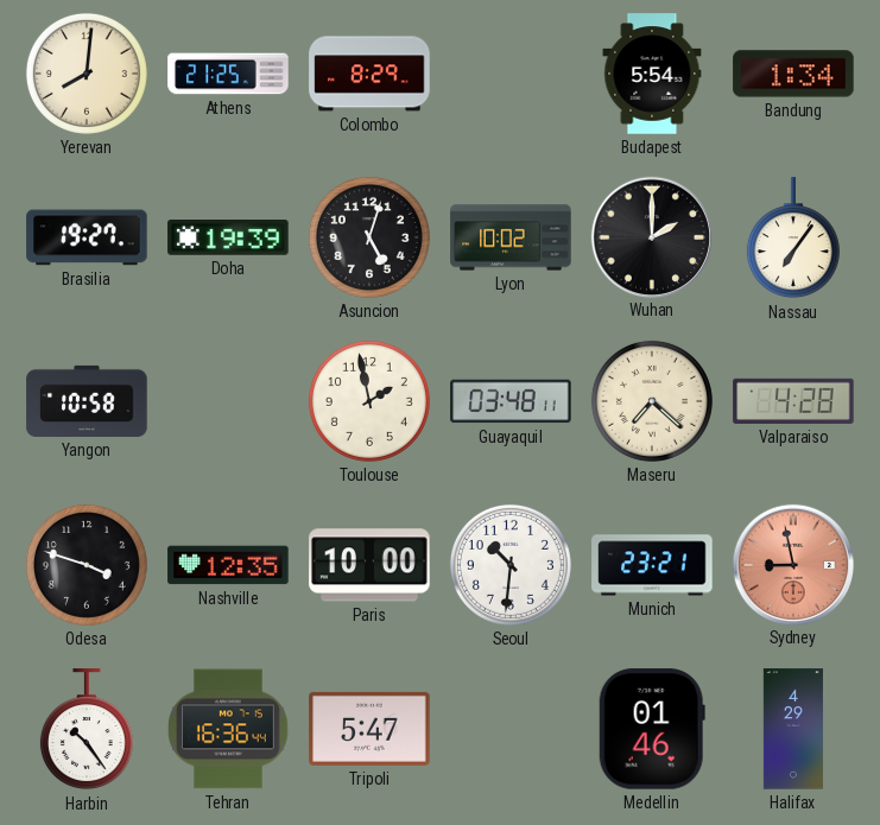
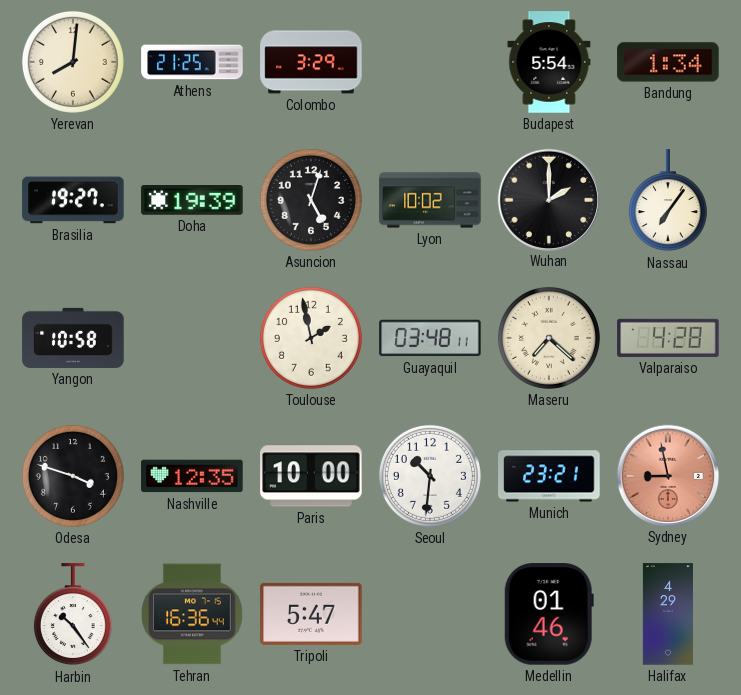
Colombo: 8:29 -> 3:29 (311, 62)
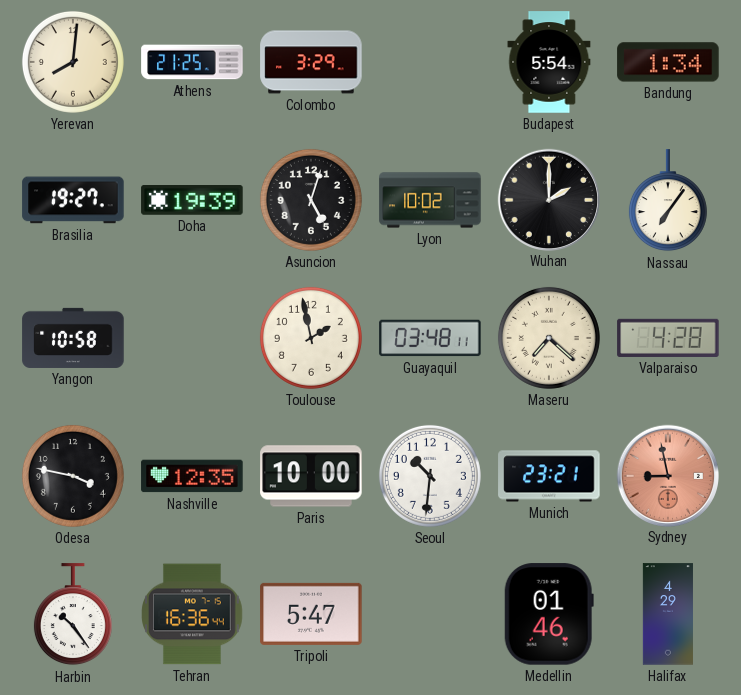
Odesa: 3:48 -> 3:47 (73, 476)
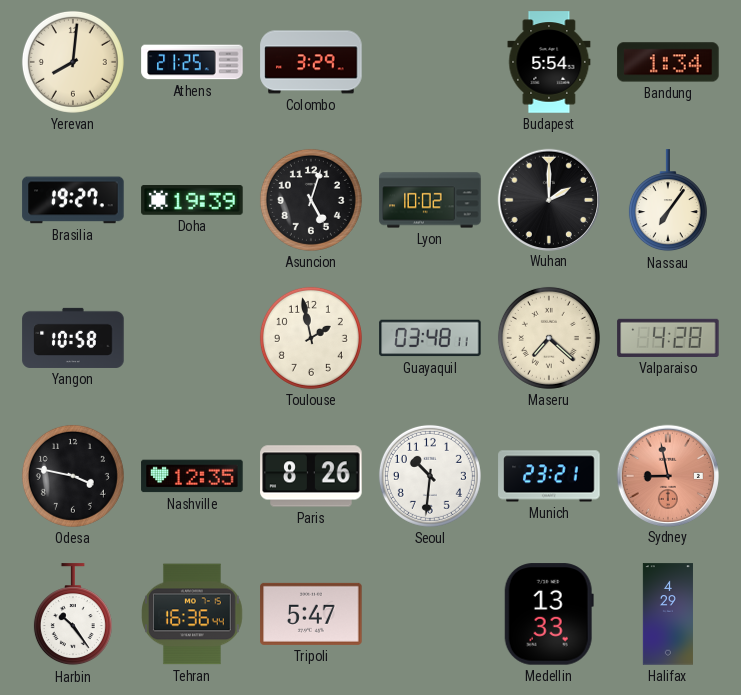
Paris: 10:00 -> 8:26 (311, 476)
Medellin: 01:46 -> 13:33 (549, 614)
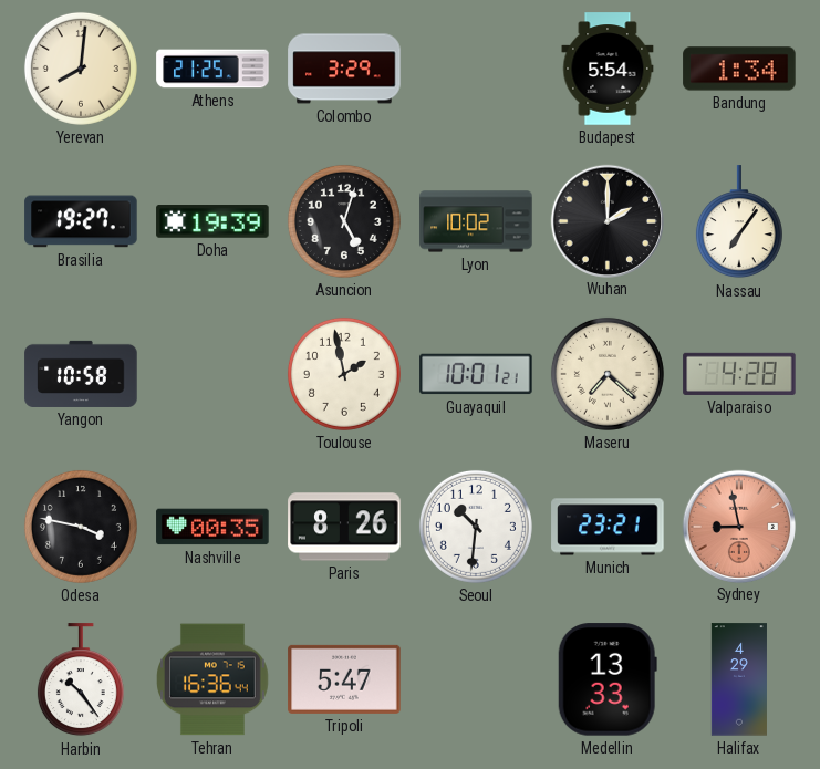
Guayaquil: 03:48 -> 10:01 (476, 374)
Nashville: 12:35 -> 00:35 (212, 527)
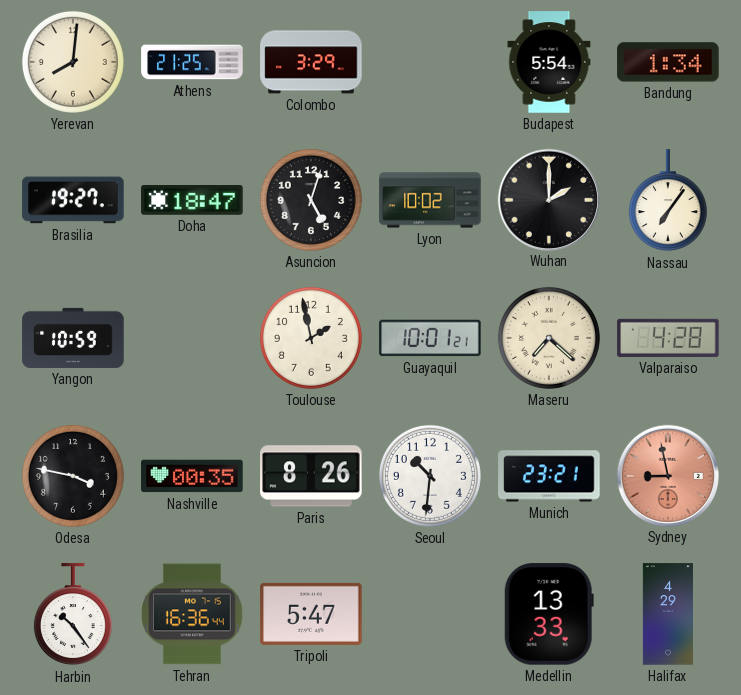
Doha: 19:39 -> 18:47 (192, 201)
Yangon: 10:58 -> 10:59 (73, 338)
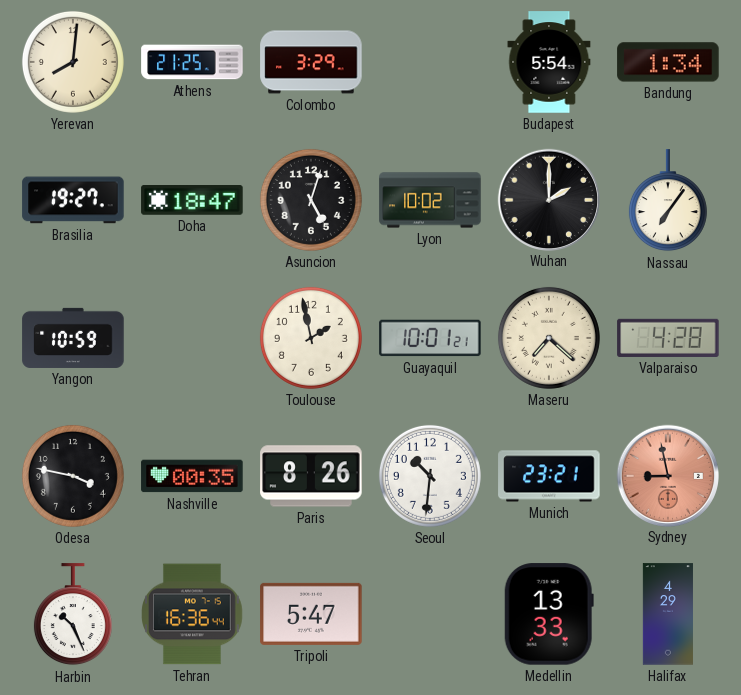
Harbin: 10:24 -> 10:26 (73, 615)
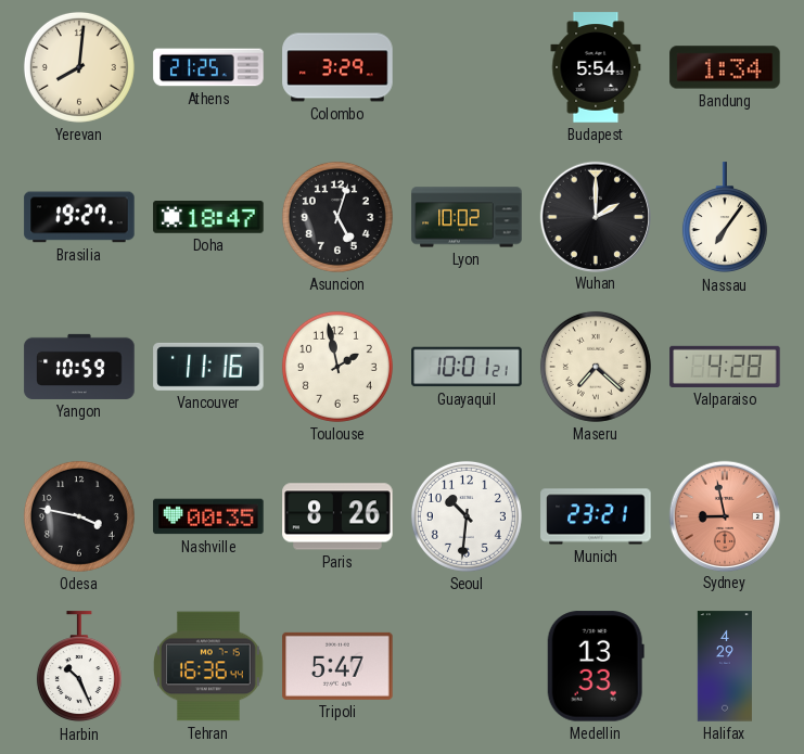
Vancouver: none -> 11:16 (208, 367)
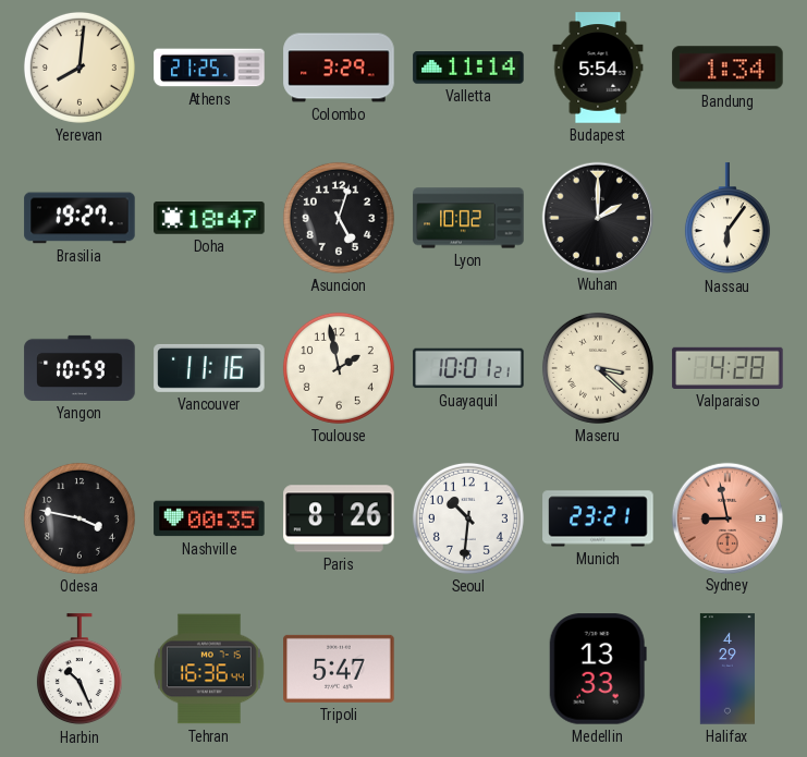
Valletta: none -> 11:14 (468, 68)
Nassau: 7:06 -> 6:06 (727, 219)
Maseru: 7:22 -> 3:22 (598, 368)
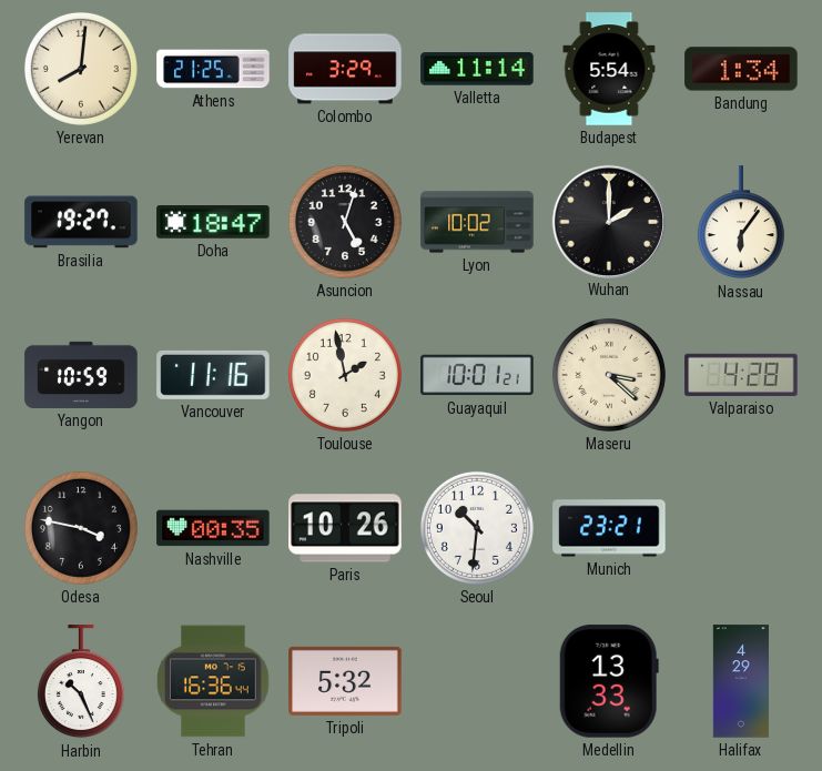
Paris: 8:26 -> 10:26 (345, 528)
Sydney: 8:58 -> none (726, 517)
Tripoli: 5:47 -> 5:32 (345, 681)
